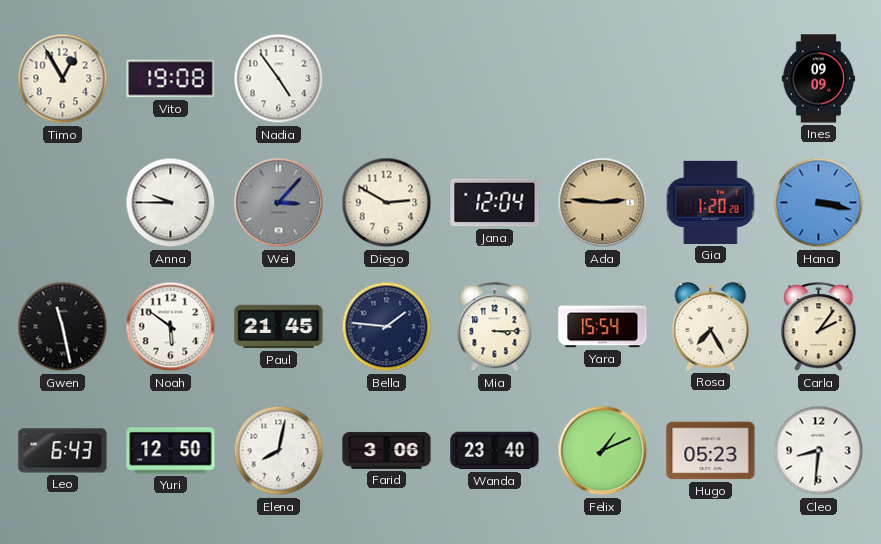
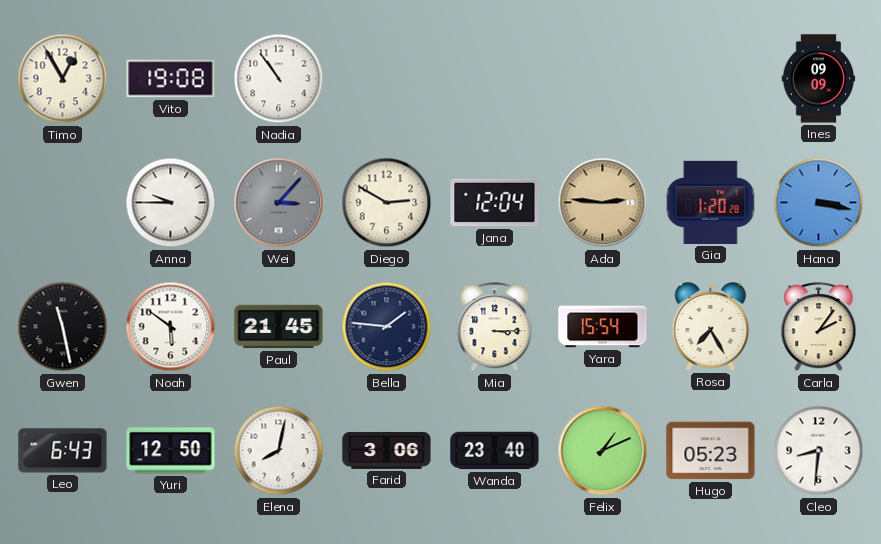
Nadia: 4:54 -> 10:54 (279, 79)
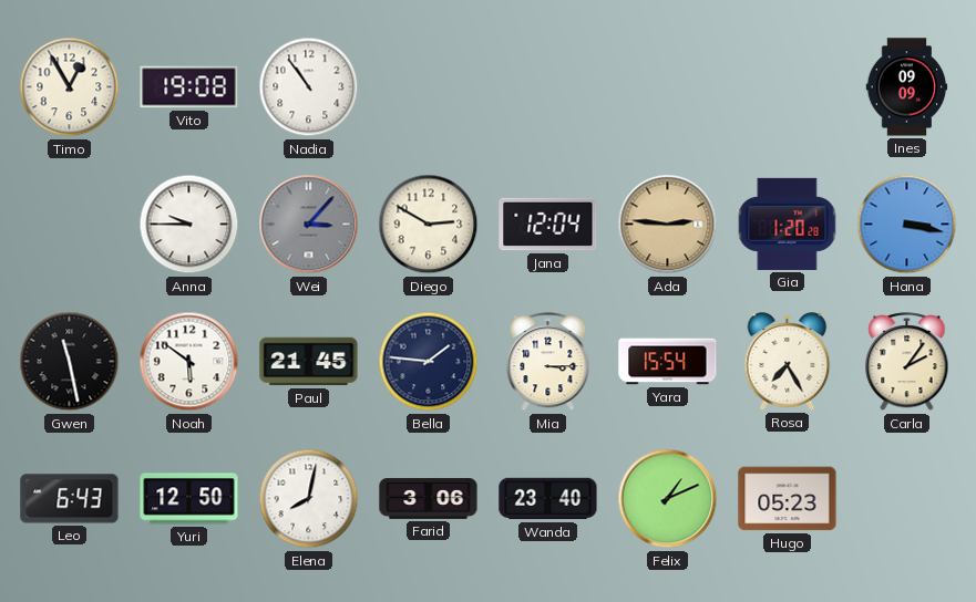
Cleo: 8:31 -> none (819, 451)
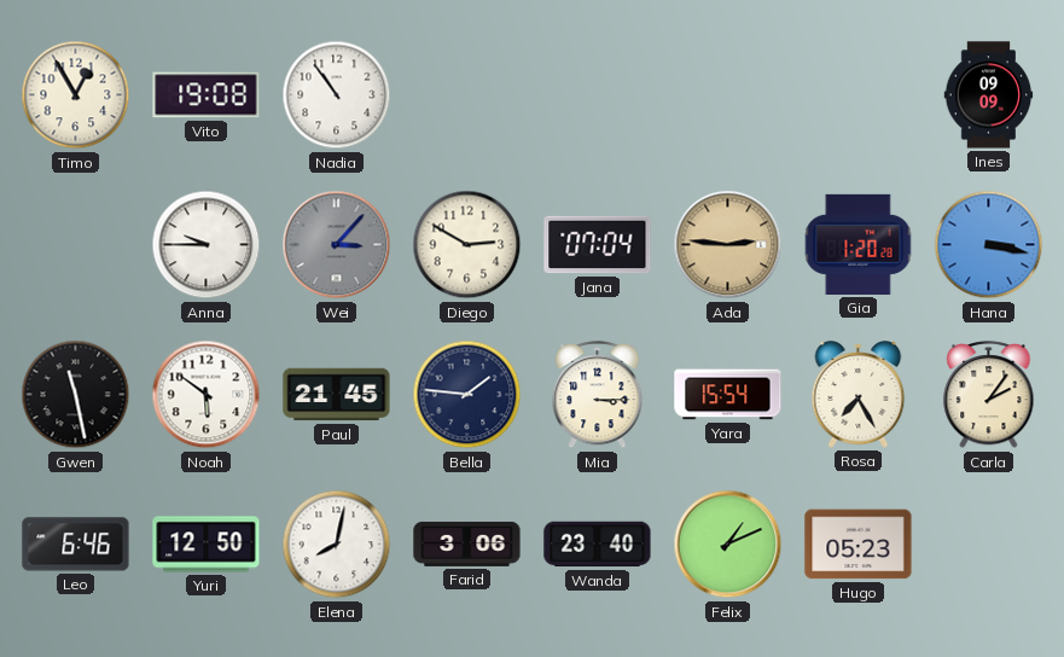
Jana: 12:04 -> 07:04 (598, 245)
Leo: 6:43 -> 6:46 (76, 545)
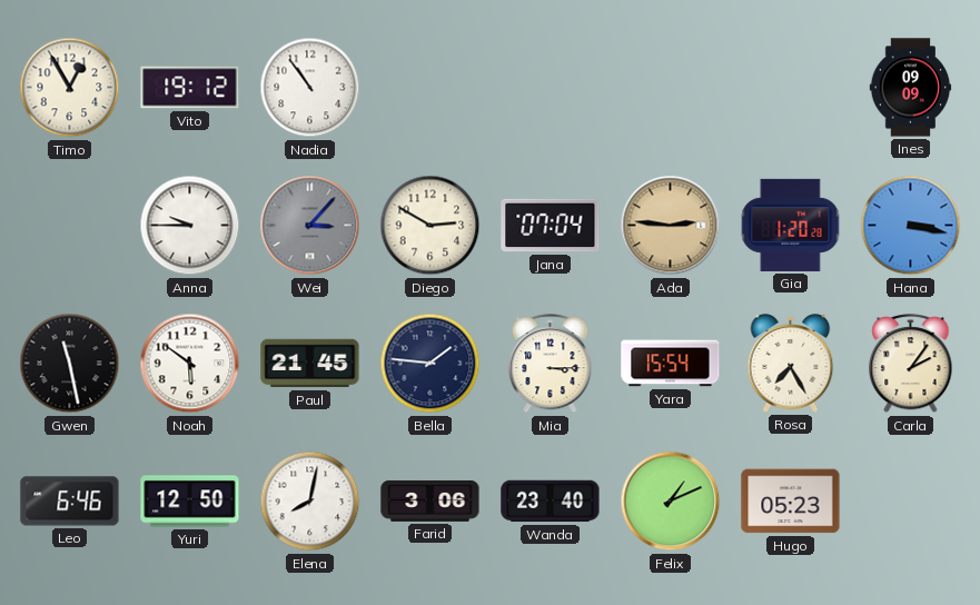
Vito: 19:08 -> 19:12 (190, 88)
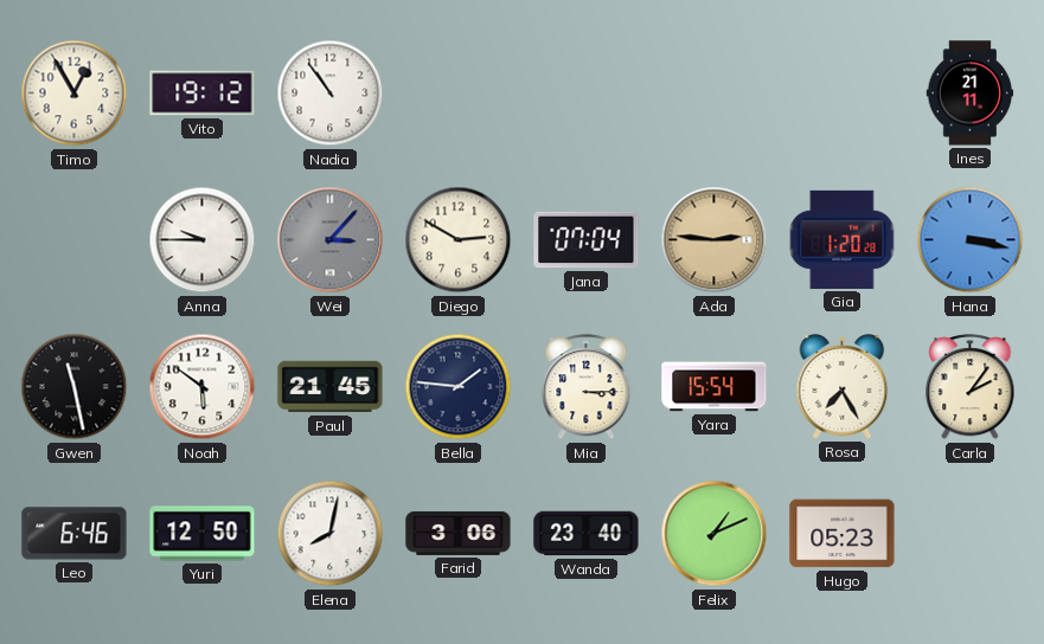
Ines: 09:09 -> 21:11 (971, 94)
